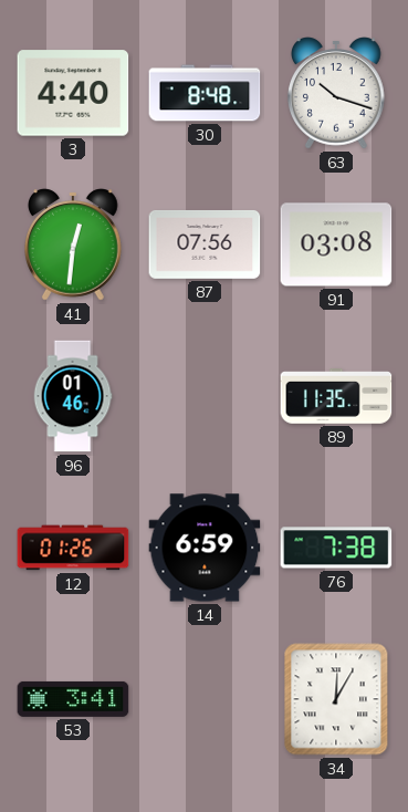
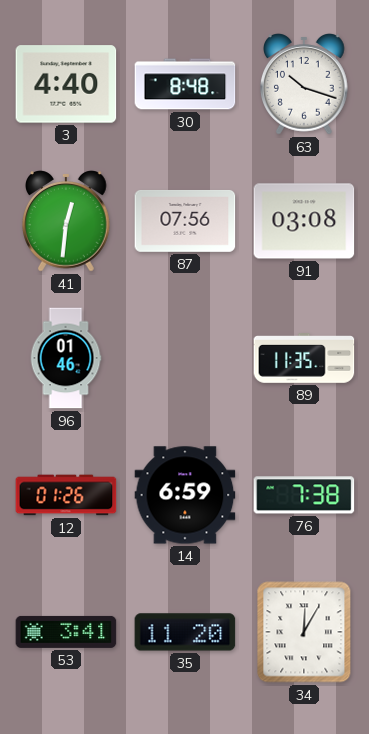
35: none -> 11:20 (185, 632)
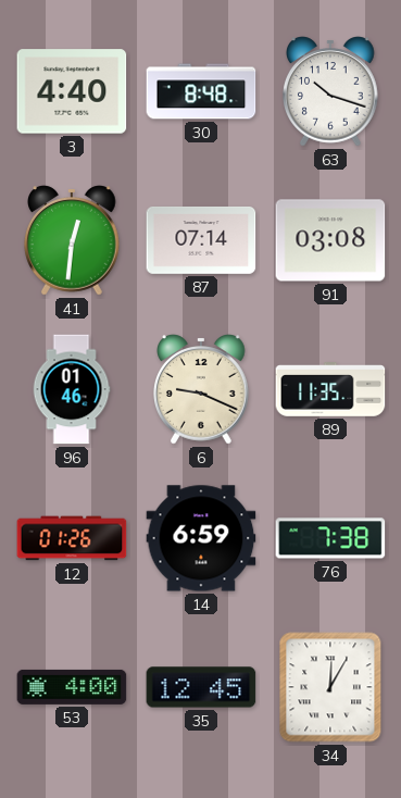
87: 07:56 -> 07:14 (201, 240)
6: none -> 9:19 (202, 389)
53: 3:41 -> 4:00 (72, 687)
35: 11:20 -> 12:45 (201, 687)
